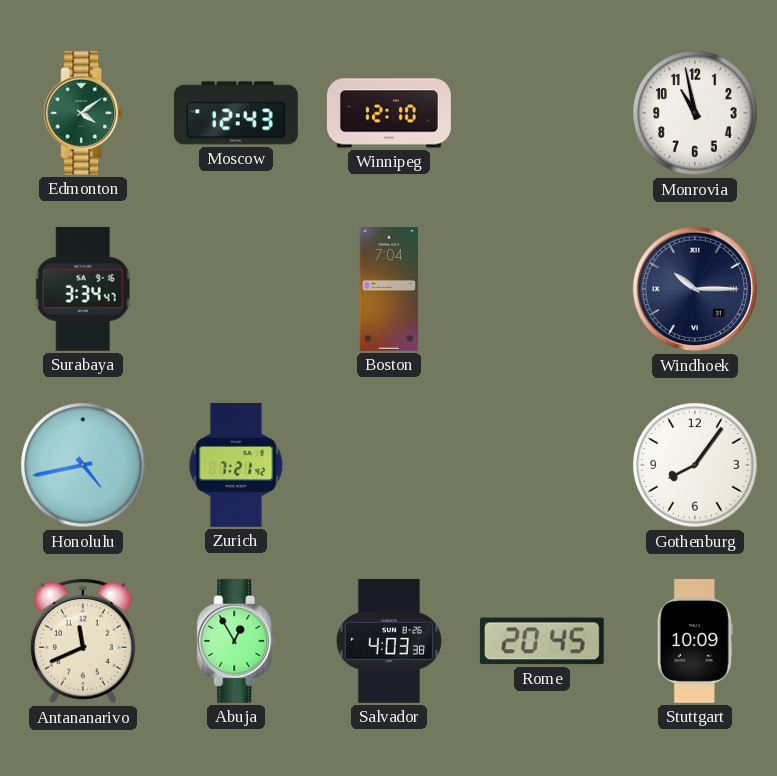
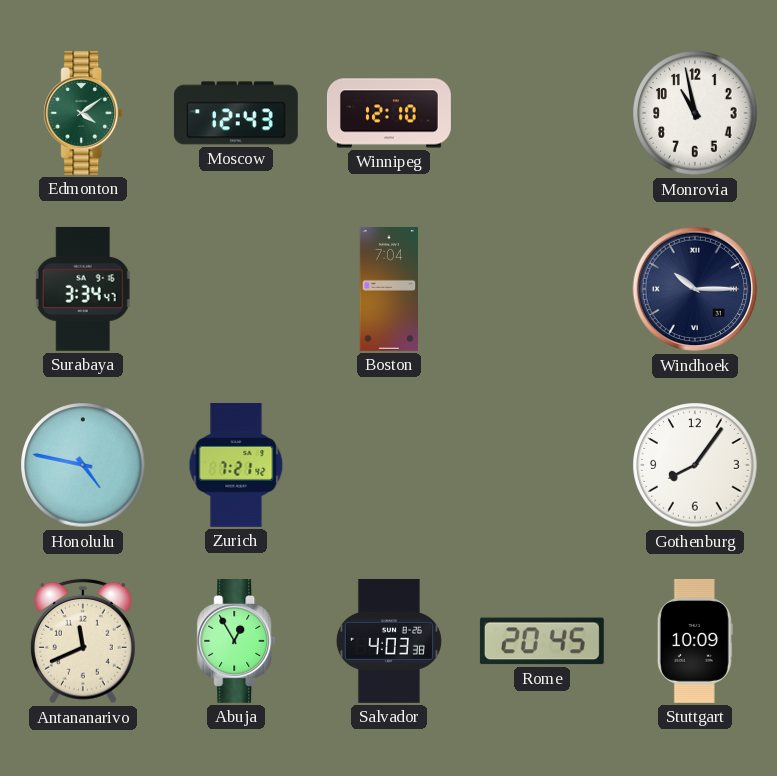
Honolulu: 4:43 -> 4:47 (83, 465)
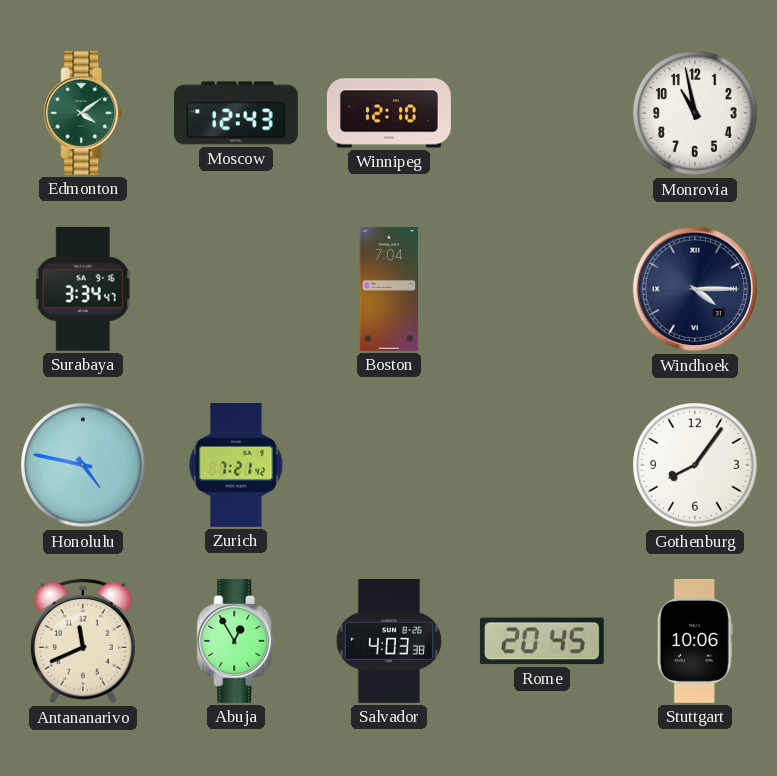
Windhoek: 10:15 -> 4:15 (695, 289)
Stuttgart: 10:09 -> 10:06 (695, 641)
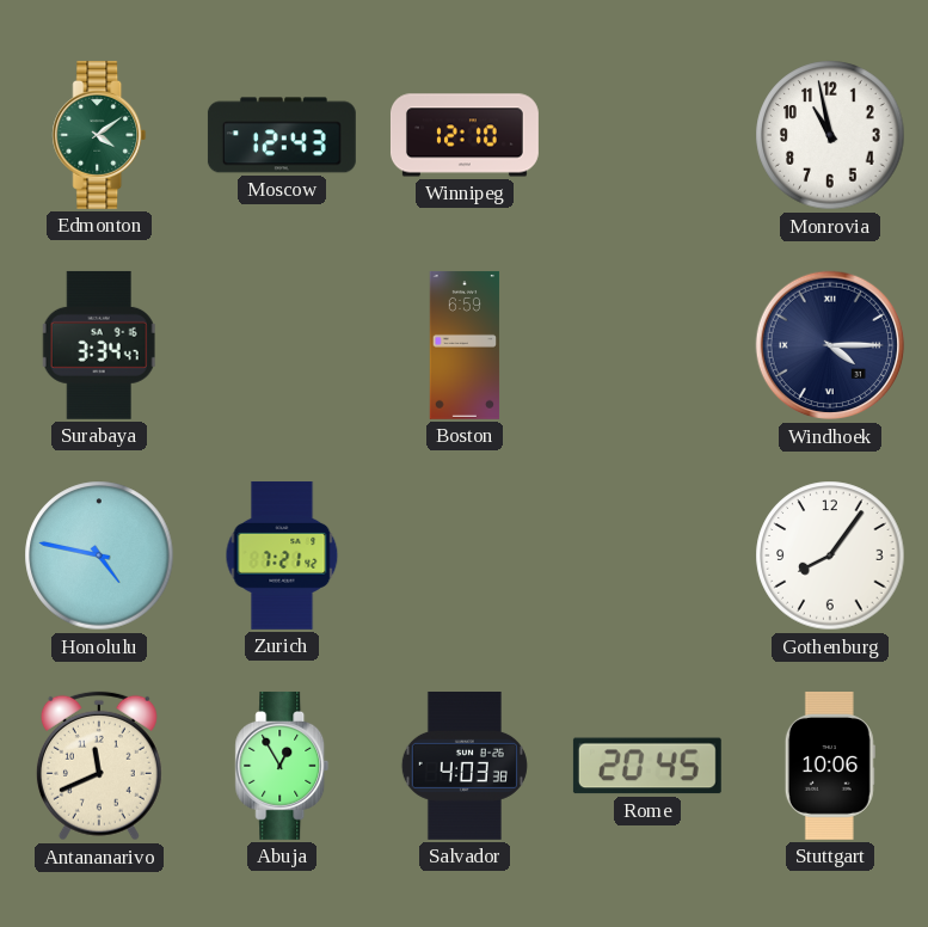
Boston: 7:04 -> 6:59 (465, 345)
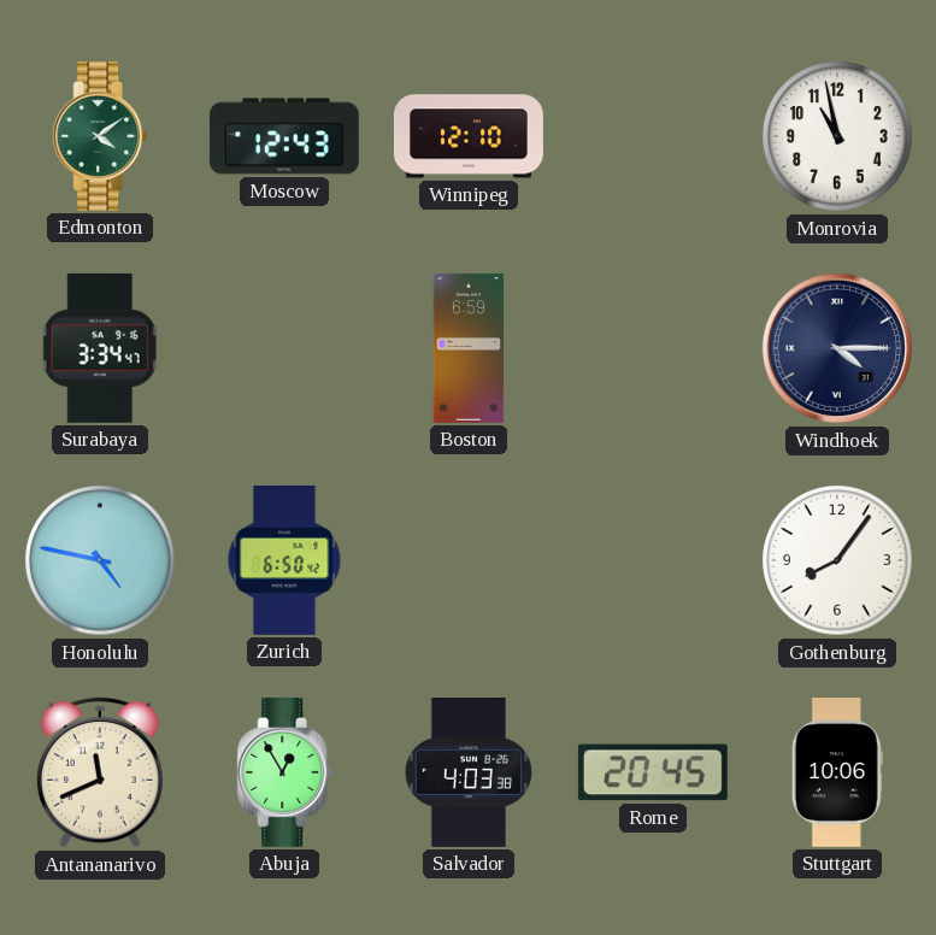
Zurich: 7:21 -> 6:50 (284, 560)
